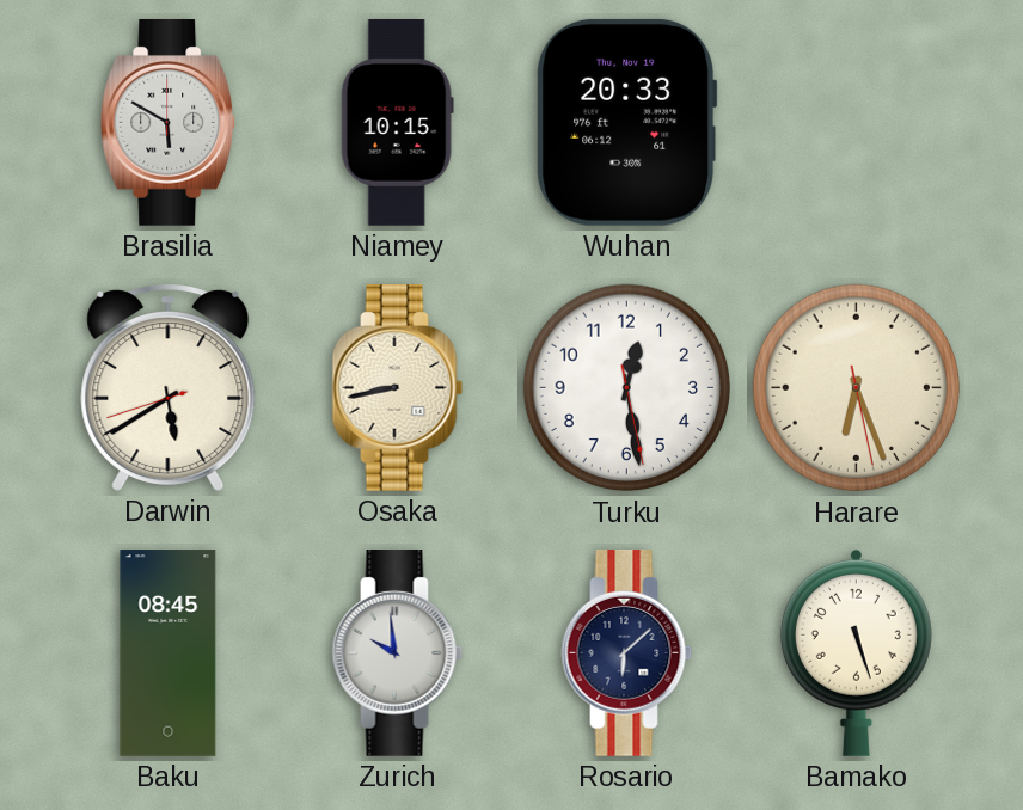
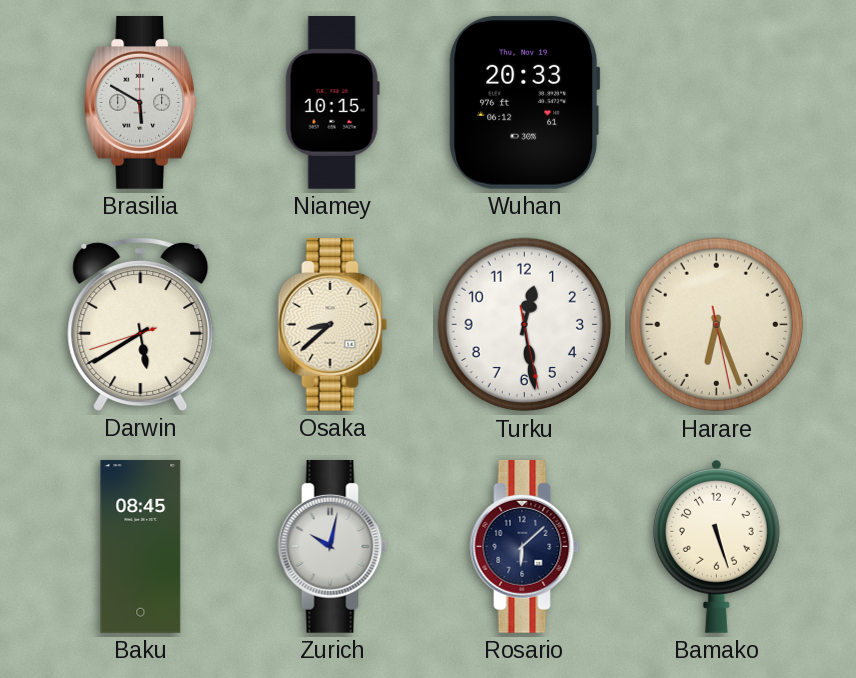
Osaka: 8:43 -> 8:38 (333, 325)
Zurich: 9:59 -> 10:02 (333, 547)
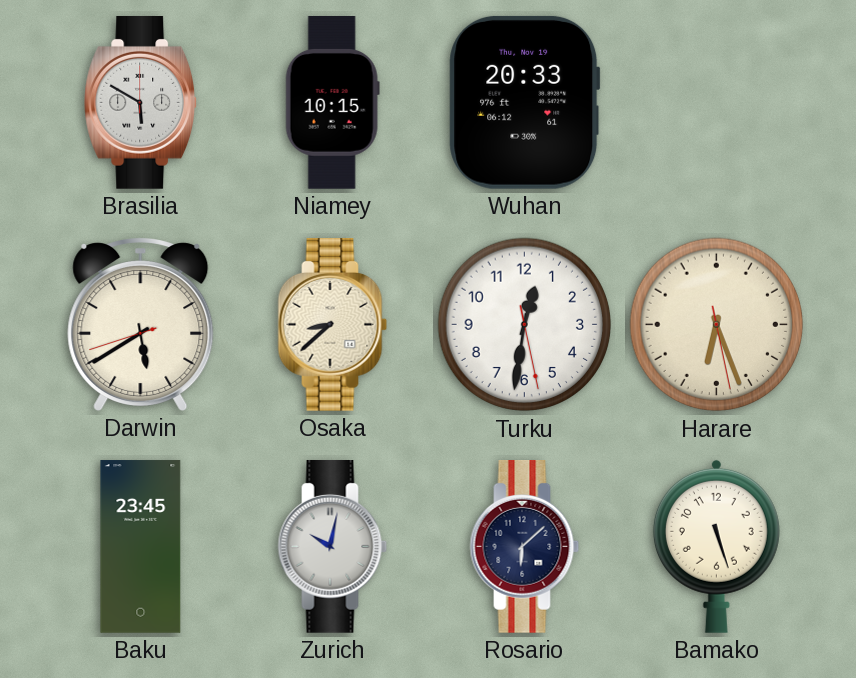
Turku: 12:28 -> 12:31 (525, 325)
Baku: 08:45 -> 23:45 (141, 547)
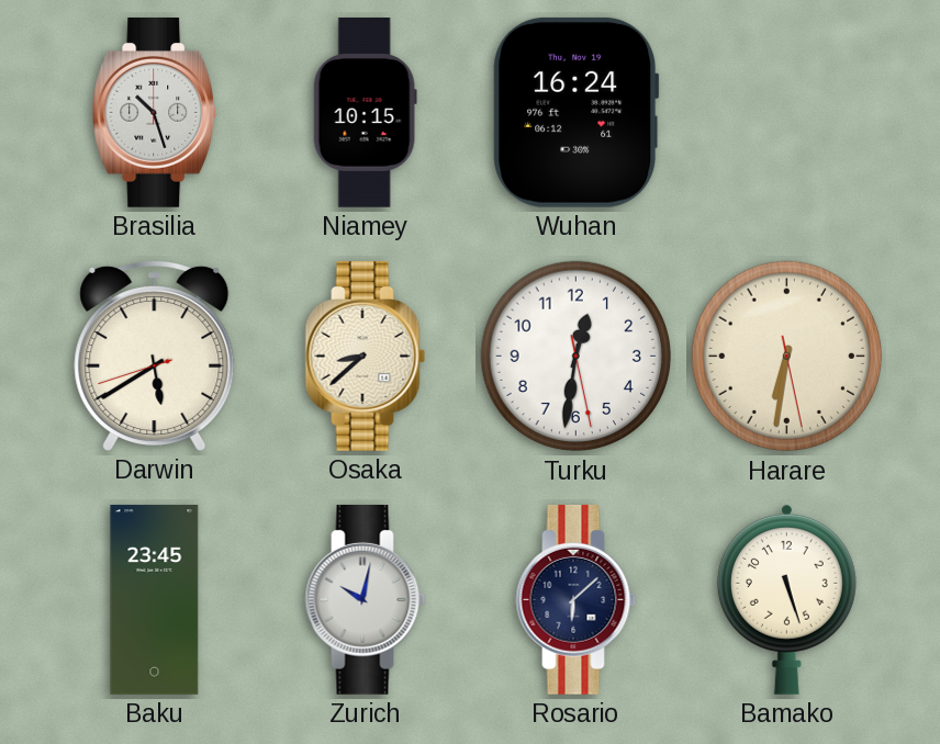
Brasilia: 5:50 -> 10:27 (155, 113)
Wuhan: 20:33 -> 16:24 (577, 112)
Harare: 6:26 -> 6:31 (787, 357)
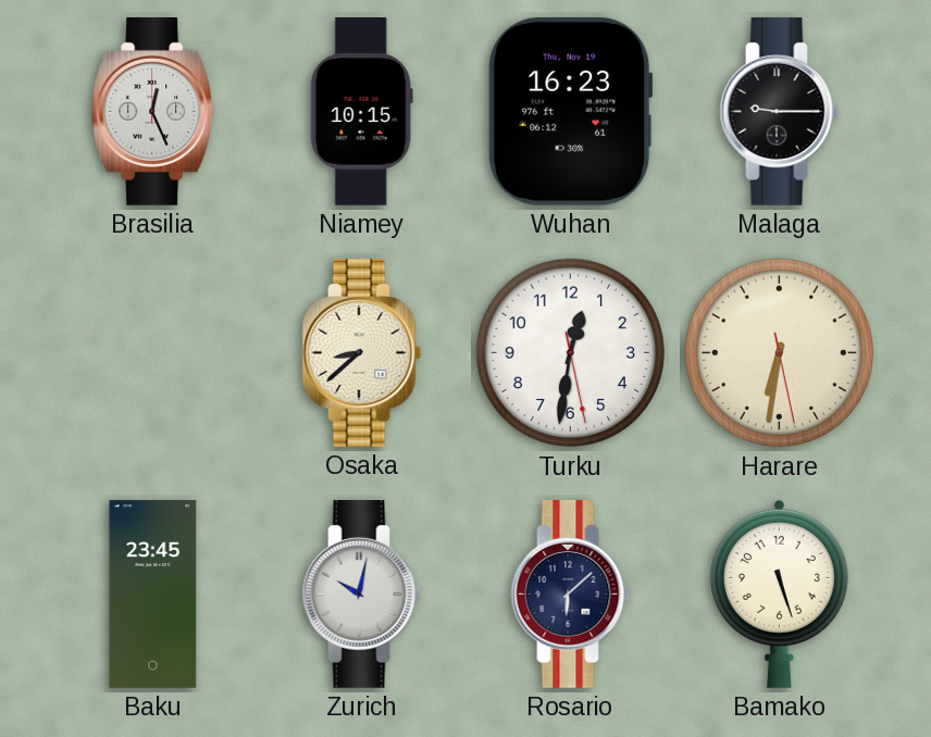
Brasilia: 10:27 -> 12:26 (153, 112)
Wuhan: 16:24 -> 16:23 (571, 111)
Malaga: none -> 9:15 (780, 112)
Darwin: 5:39 -> none (155, 357)
